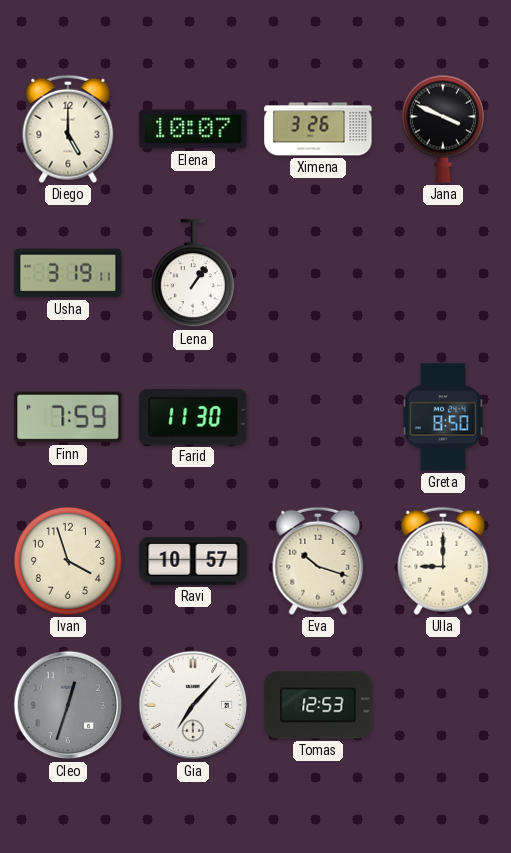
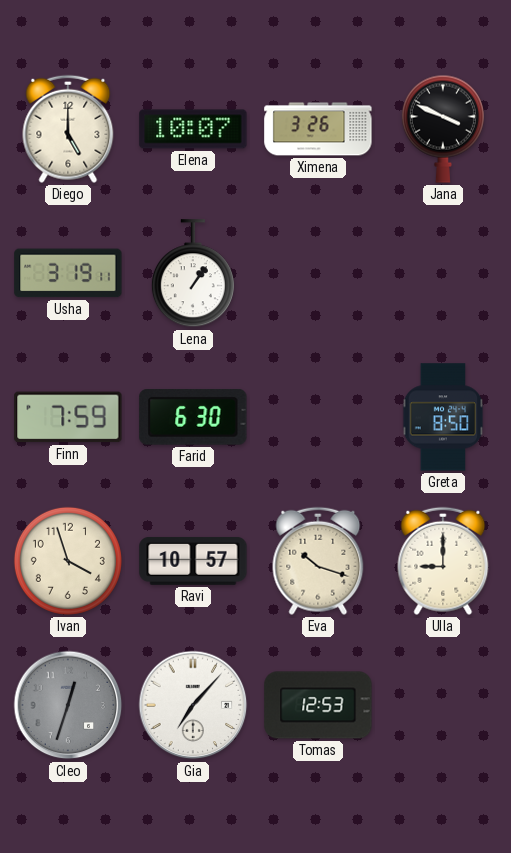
Farid: 11:30 -> 6:30 (193, 418)
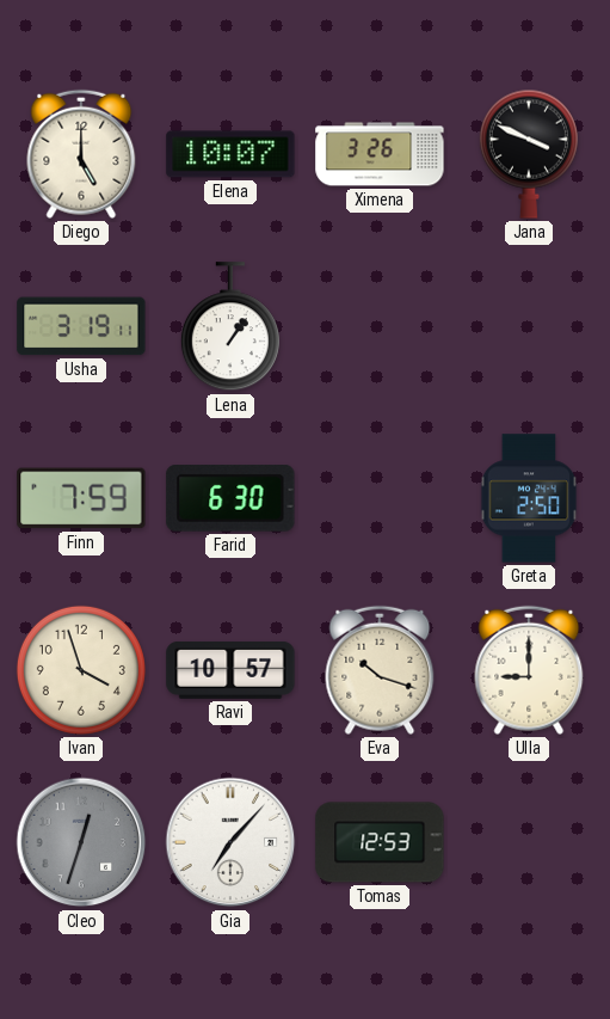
Greta: 8:50 -> 2:50 (529, 498)
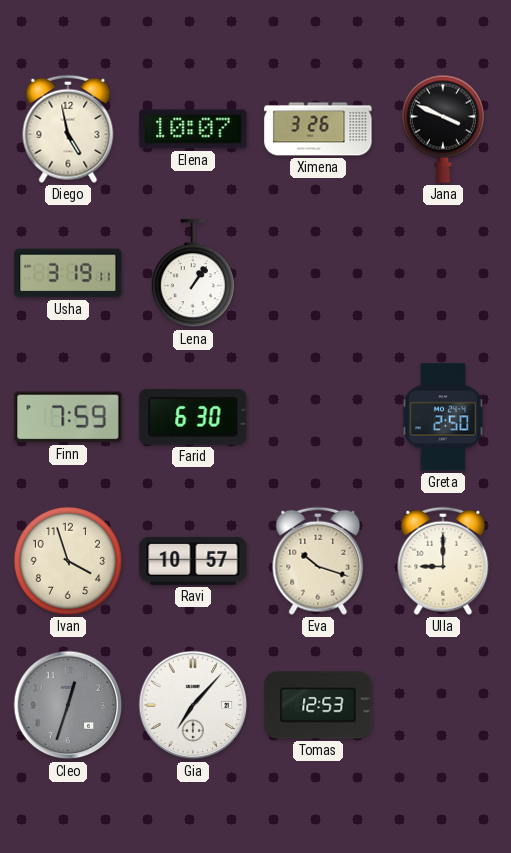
Diego: 5:00 -> 4:58 (68, 129)
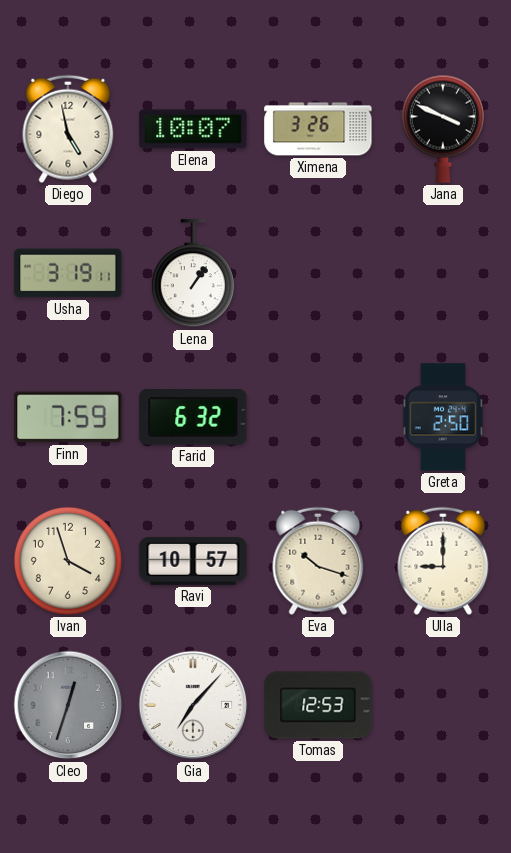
Farid: 6:30 -> 6:32 (193, 418)
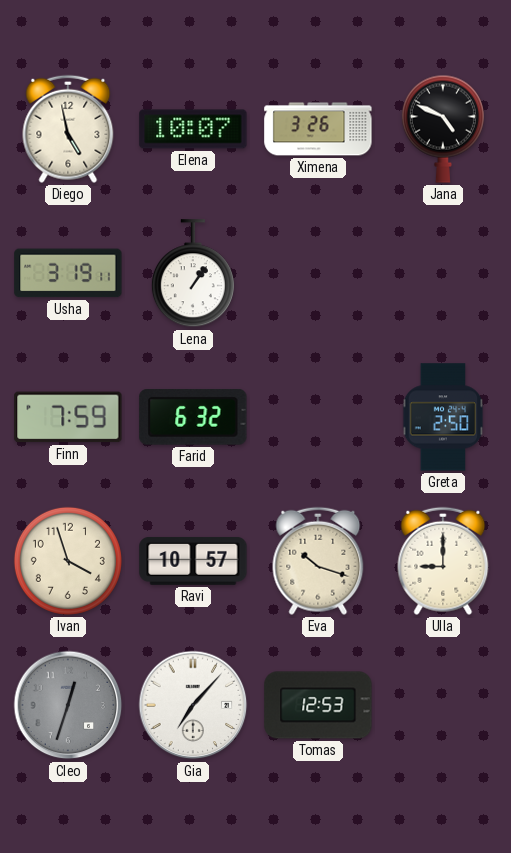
Jana: 3:49 -> 4:49 (443, 129)
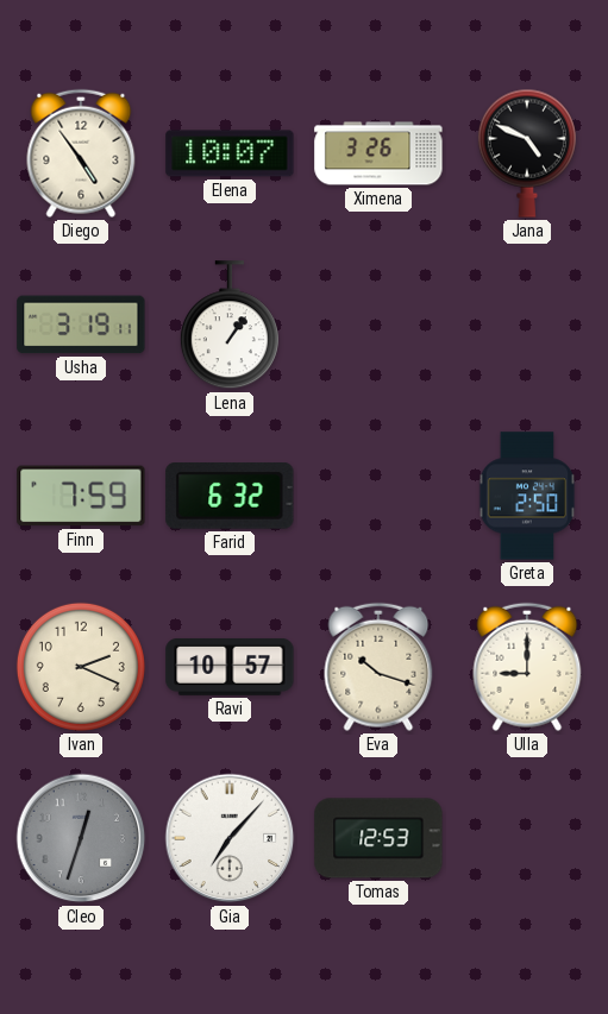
Diego: 4:58 -> 4:54 (81, 153)
Ivan: 3:57 -> 2:19 (81, 667)
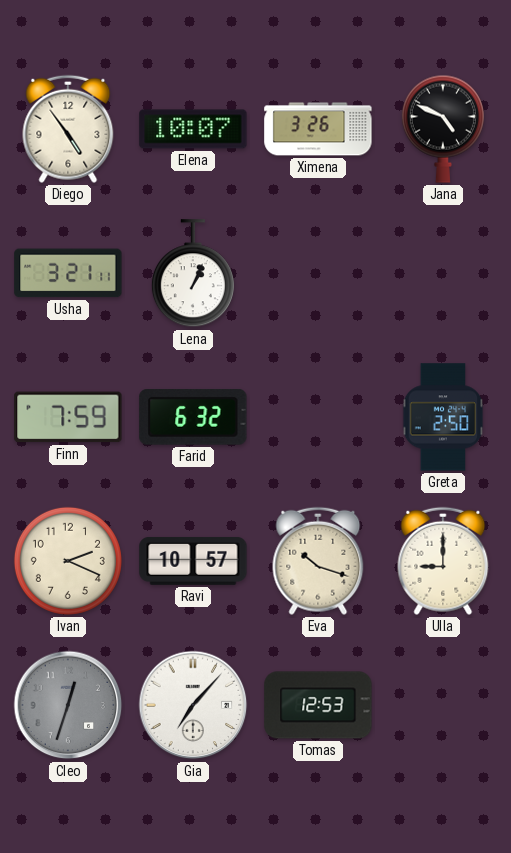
Usha: 3:19 -> 3:21 (68, 273)
Lena: 1:06 -> 1:04 (193, 274)
